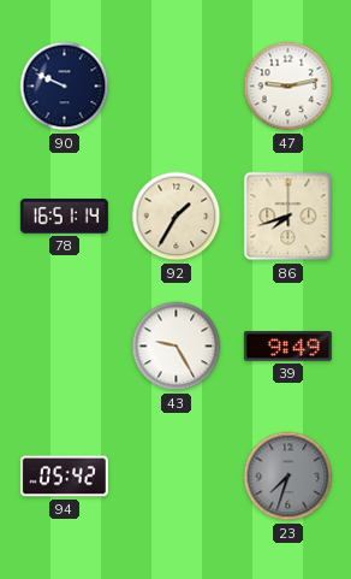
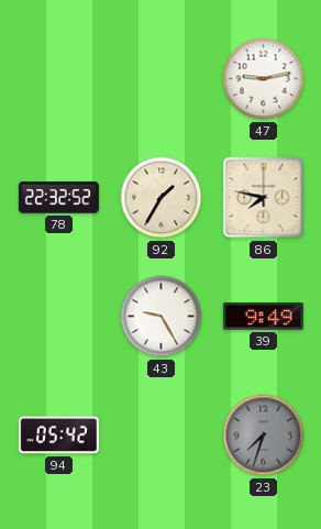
90: 9:49 -> none (65, 87)
78: 16:51 -> 22:32 (58, 198)
86: 7:42 -> 7:47 (264, 198)
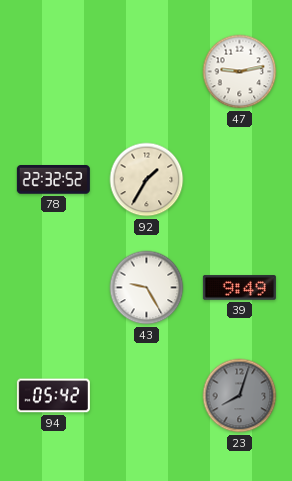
86: 7:47 -> none (264, 198)
23: 7:33 -> 8:03 (240, 396)
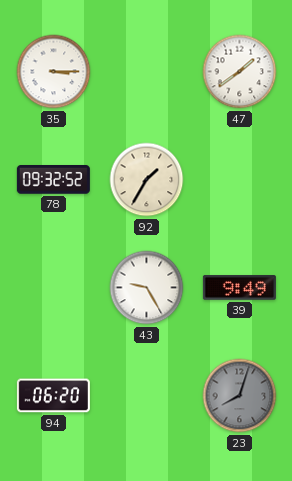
35: none -> 3:15 (54, 72)
47: 9:13 -> 1:39 (240, 72)
78: 22:32 -> 09:32 (53, 180)
94: 05:42 -> 06:20 (53, 396)
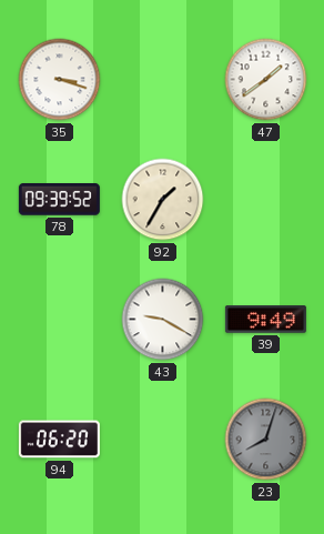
35: 3:15 -> 3:18 (60, 80)
78: 09:32 -> 09:39 (59, 200)
43: 9:25 -> 9:20 (163, 320)
